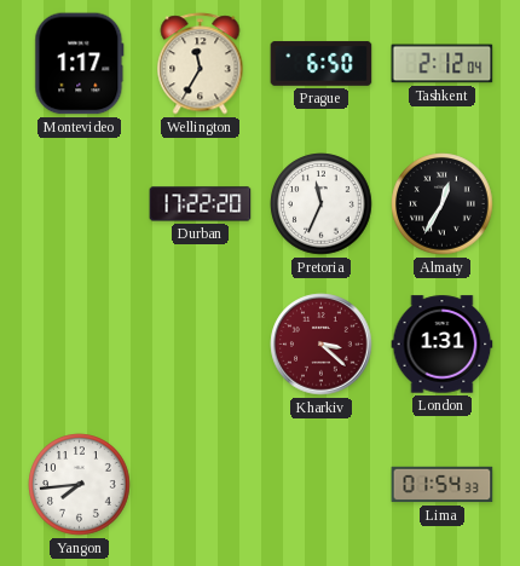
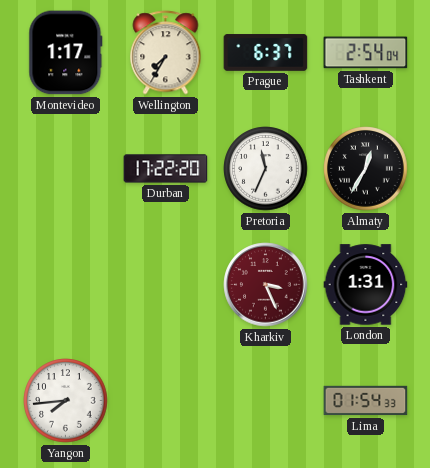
Wellington: 11:35 -> 7:35 (166, 53)
Prague: 6:50 -> 6:37 (266, 53)
Tashkent: 2:12 -> 2:54 (366, 53)
Kharkiv: 3:22 -> 3:26 (266, 285)
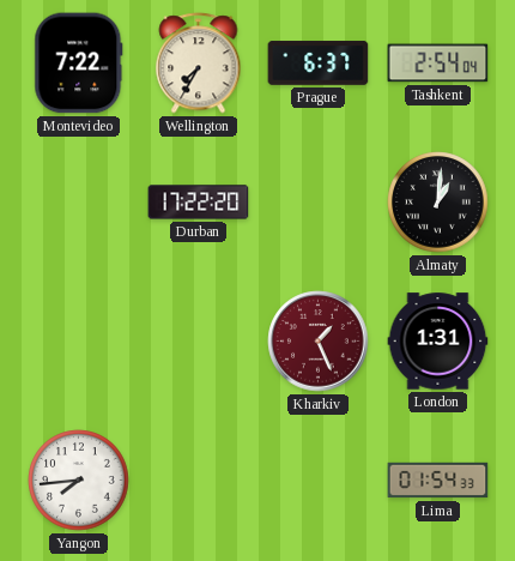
Montevideo: 1:17 -> 7:22 (79, 64)
Pretoria: 11:34 -> none (266, 169)
Almaty: 12:35 -> 1:01 (438, 203)
Kharkiv: 3:26 -> 1:26 (319, 342)
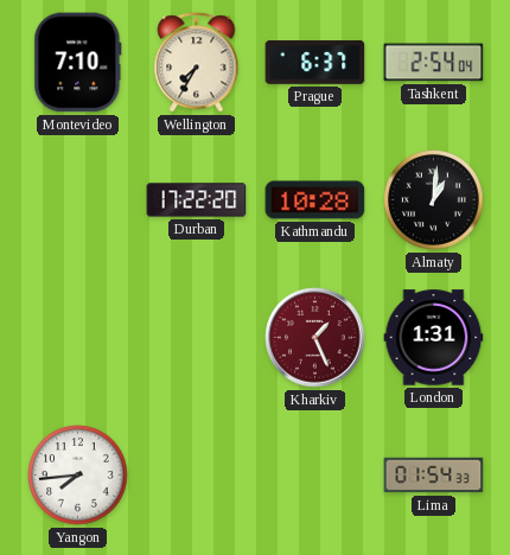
Montevideo: 7:22 -> 7:10 (78, 63)
Kathmandu: none -> 10:28 (315, 200)
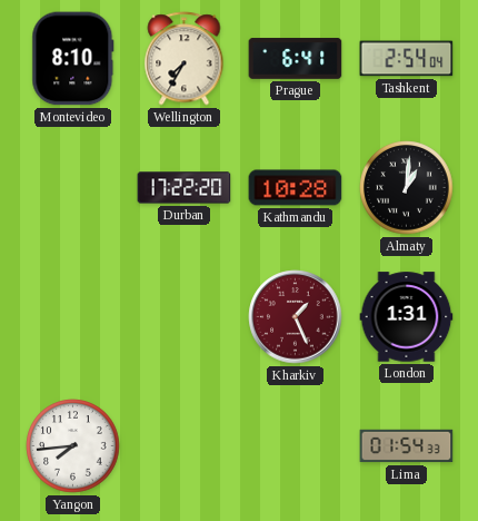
Montevideo: 7:10 -> 8:10 (73, 59)
Prague: 6:37 -> 6:41 (296, 59)
